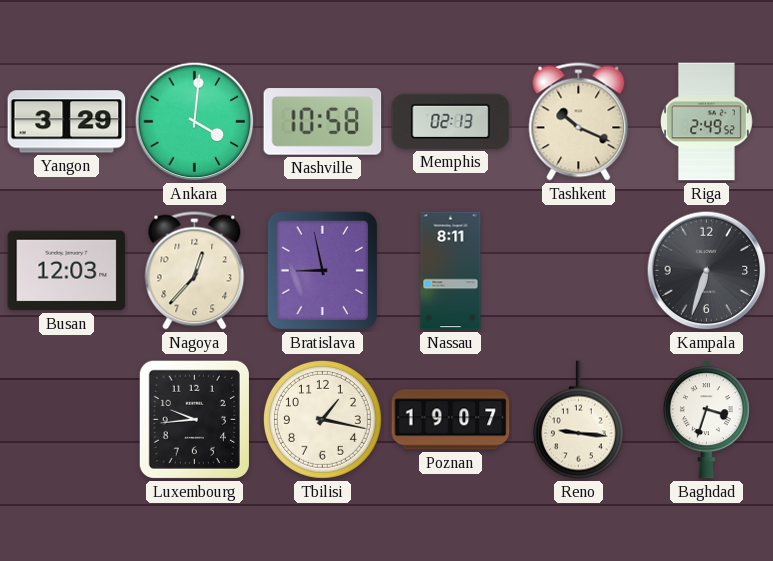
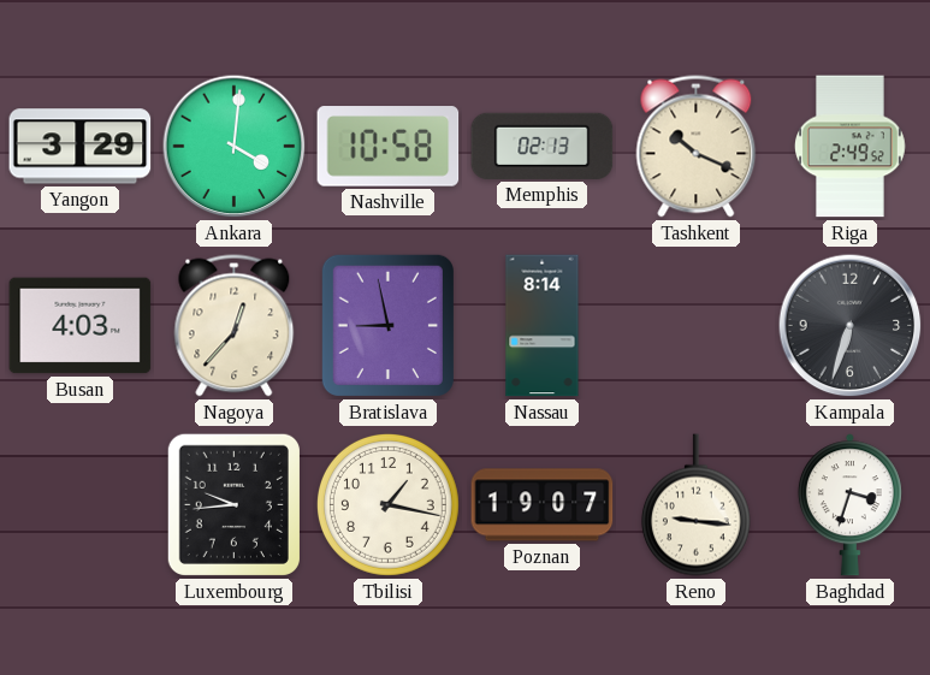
Busan: 12:03 -> 4:03 (81, 326)
Nassau: 8:11 -> 8:14 (543, 326)
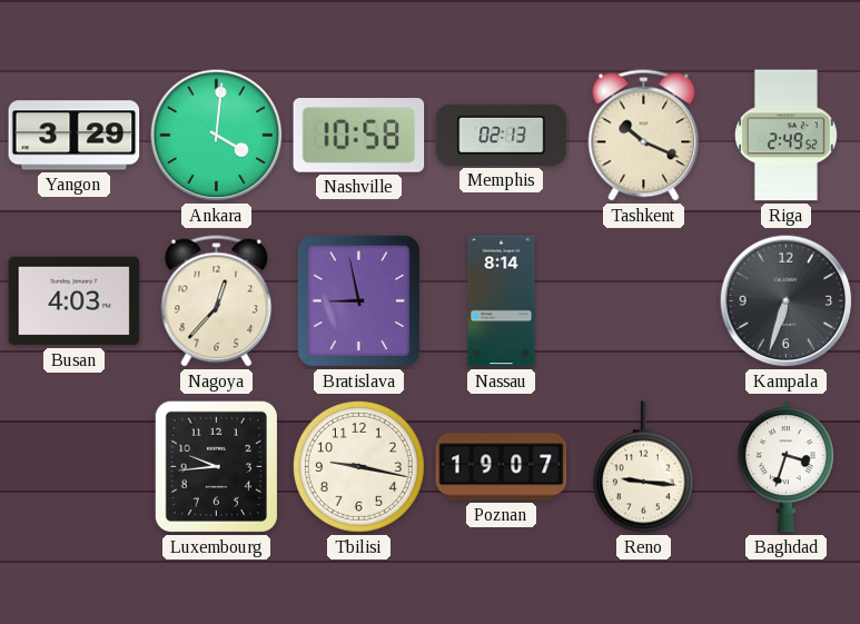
Tbilisi: 1:17 -> 9:17 (358, 466)
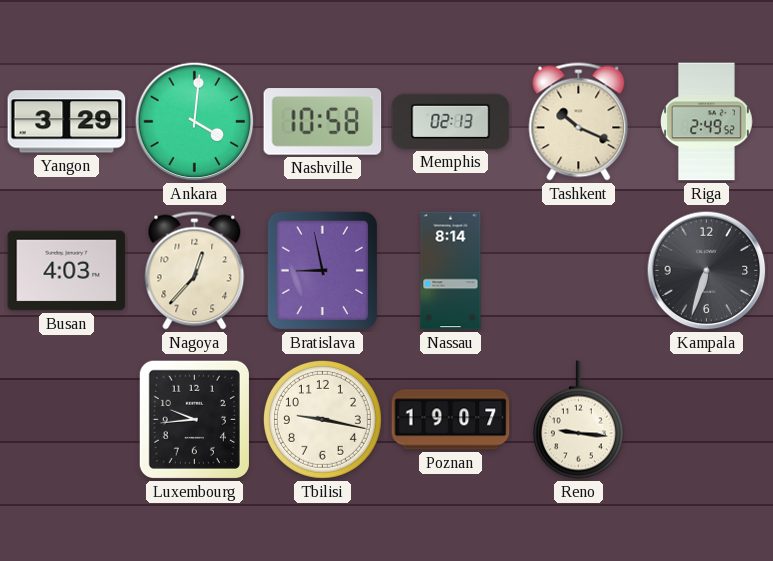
Baghdad: 3:33 -> none (785, 467)
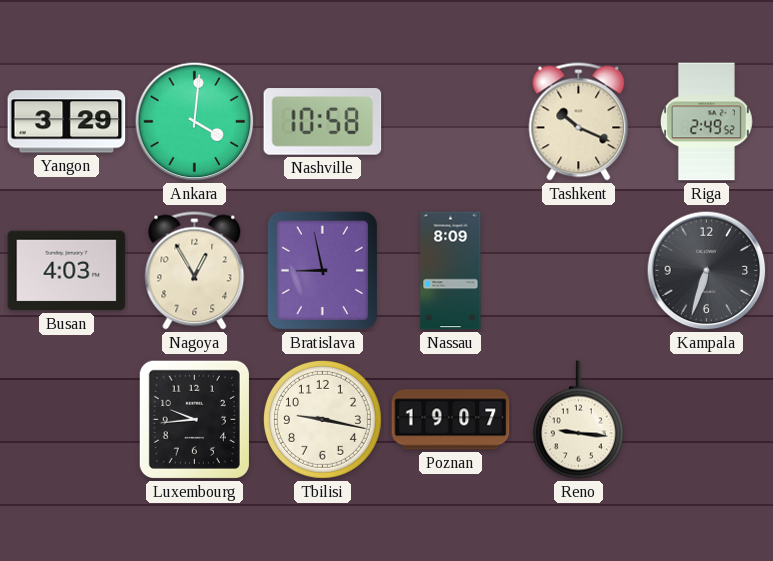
Memphis: 02:13 -> none (451, 121)
Nagoya: 12:37 -> 12:55 (195, 271)
Nassau: 8:14 -> 8:09 (451, 271)
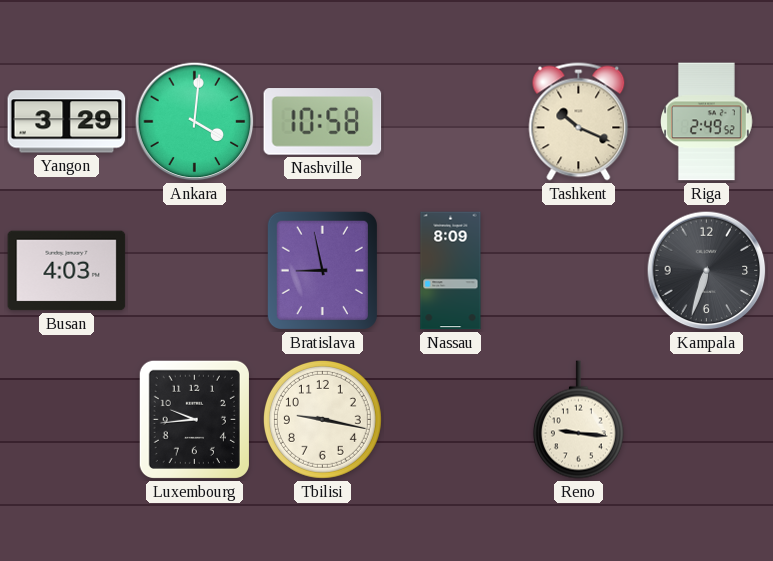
Nagoya: 12:55 -> none (195, 271)
Poznan: 19:07 -> none (451, 420)
